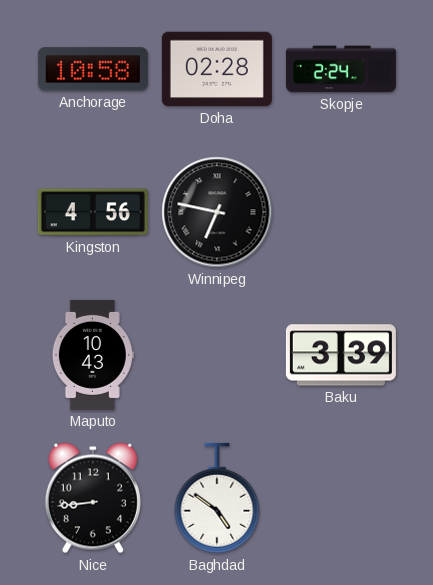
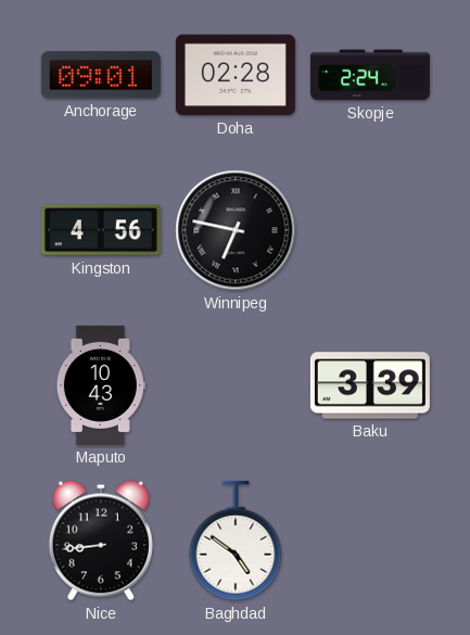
Anchorage: 10:58 -> 09:01 (101, 75)
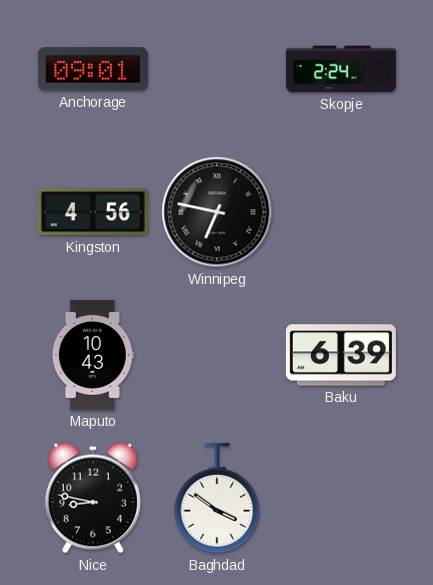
Doha: 02:28 -> none (236, 75)
Baku: 3:39 -> 6:39 (341, 355)
Nice: 8:44 -> 8:47 (93, 498)
Baghdad: 4:51 -> 3:51 (217, 498)
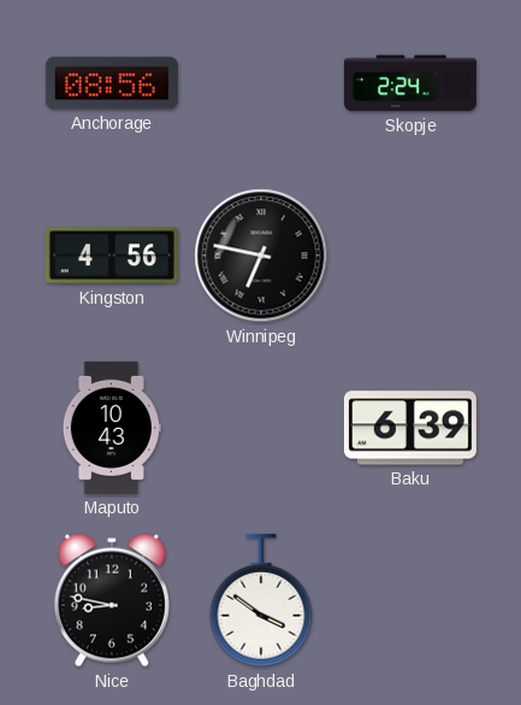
Anchorage: 09:01 -> 08:56 (112, 83)
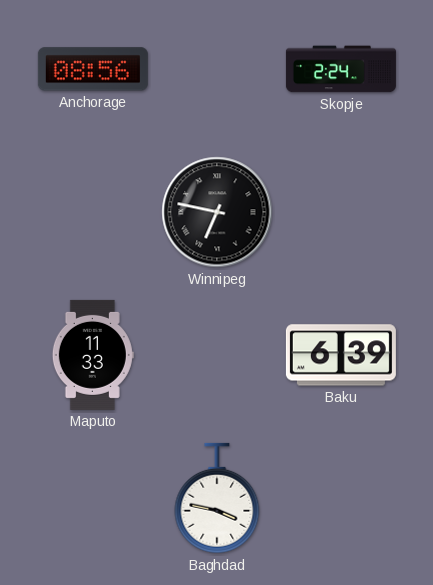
Kingston: 4:56 -> none (112, 255)
Maputo: 10:43 -> 11:33 (93, 355)
Nice: 8:47 -> none (112, 600)
Baghdad: 3:51 -> 3:47 (217, 498)
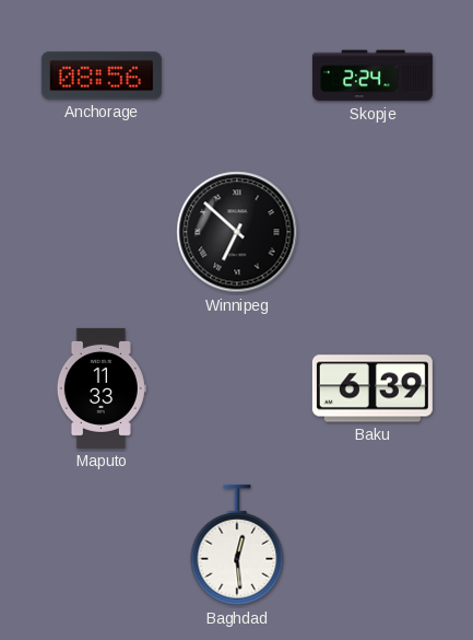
Winnipeg: 6:47 -> 6:52 (237, 232)
Baghdad: 3:47 -> 12:29 (237, 545)
